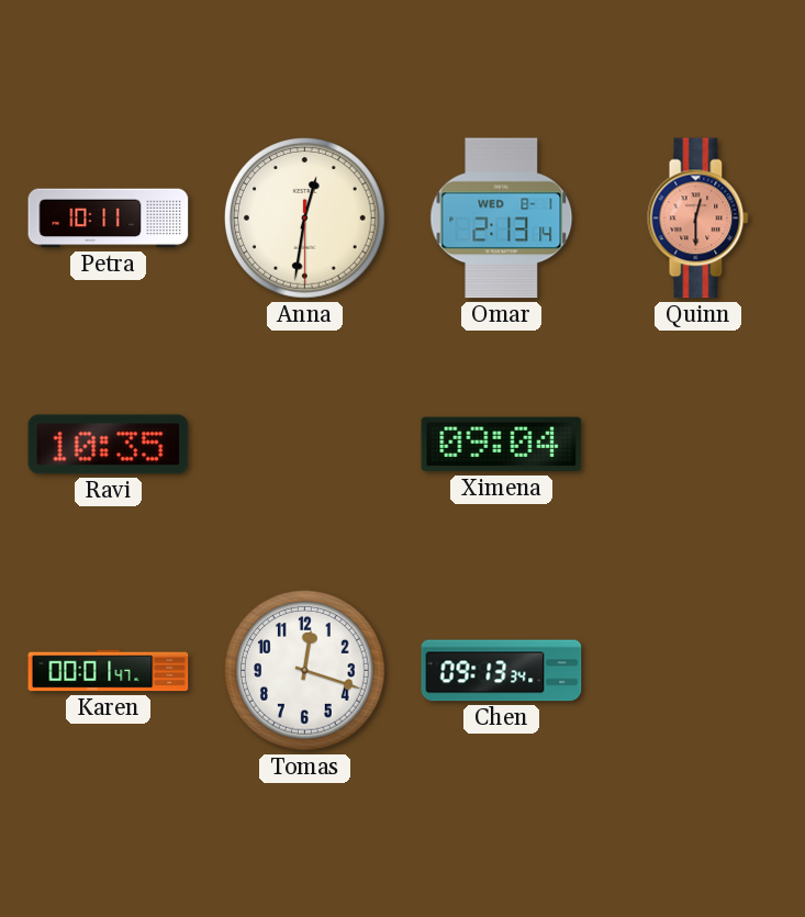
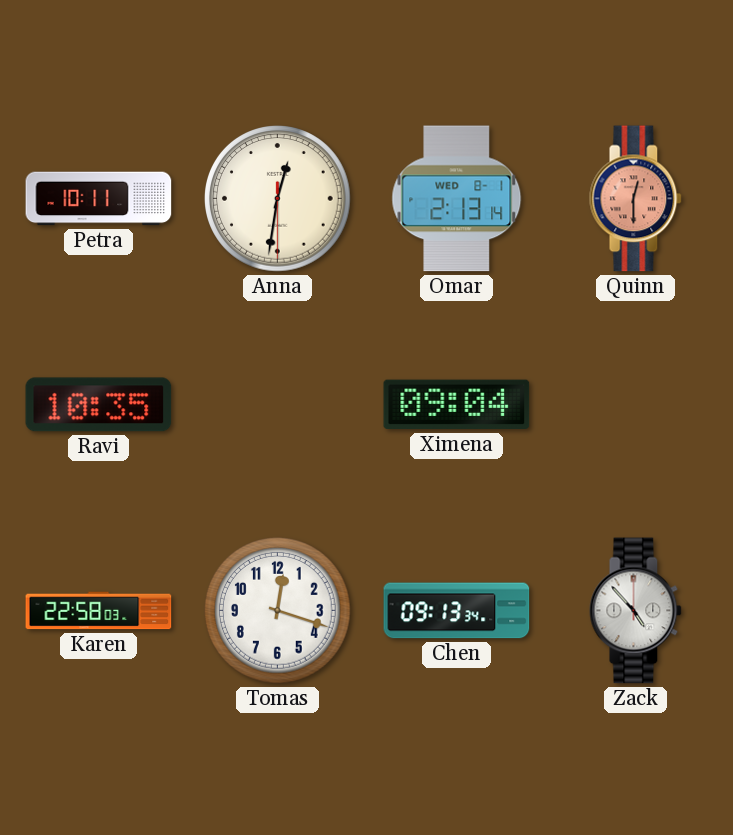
Karen: 00:01 -> 22:58 (99, 611)
Zack: none -> 4:53 (636, 611)
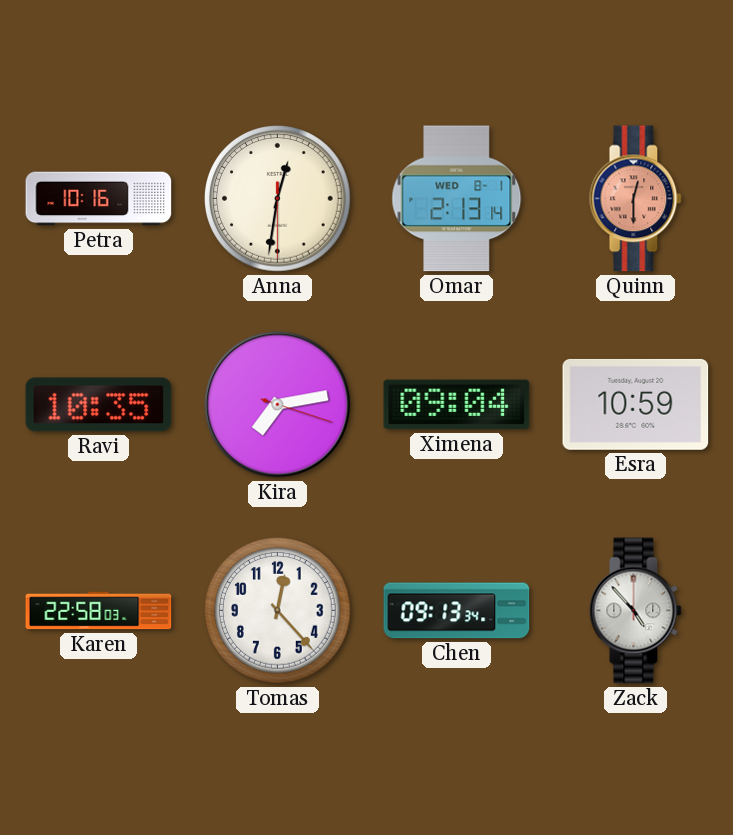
Petra: 10:11 -> 10:16 (99, 199)
Kira: none -> 7:13 (278, 405)
Esra: none -> 10:59 (636, 404)
Tomas: 12:18 -> 12:23 (278, 611)
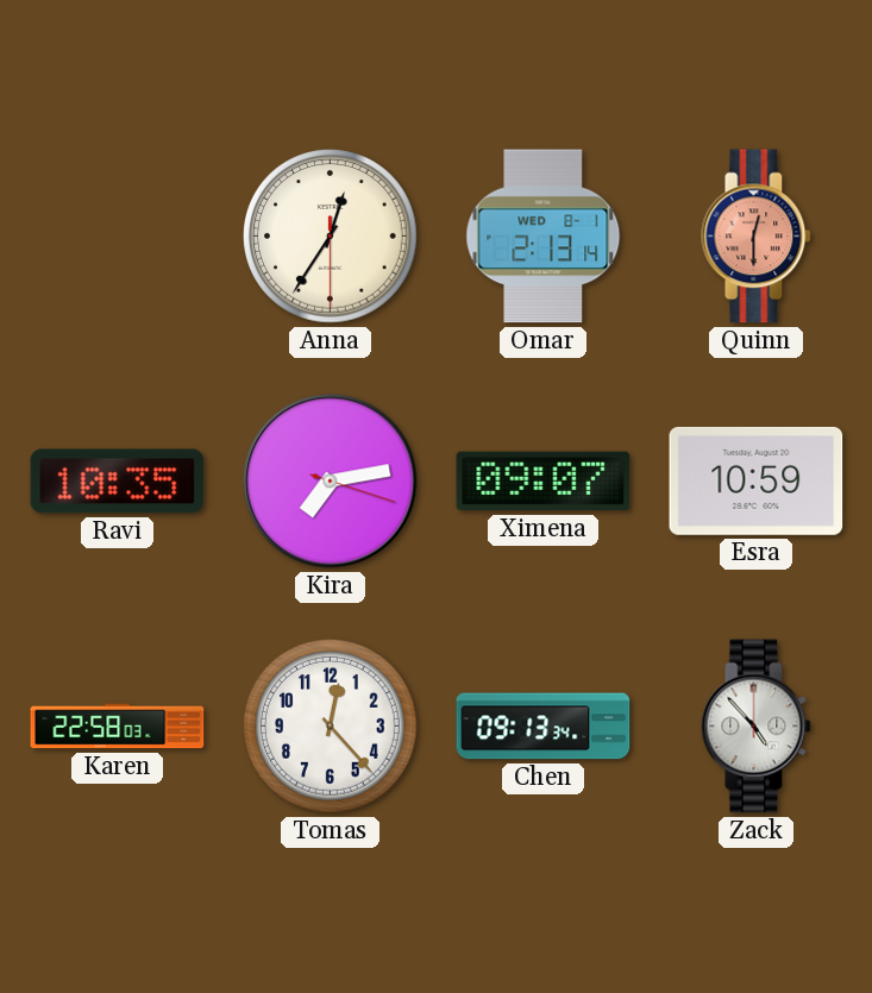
Petra: 10:16 -> none (99, 199)
Anna: 12:31 -> 12:35 (331, 237)
Ximena: 09:04 -> 09:07 (544, 482)
